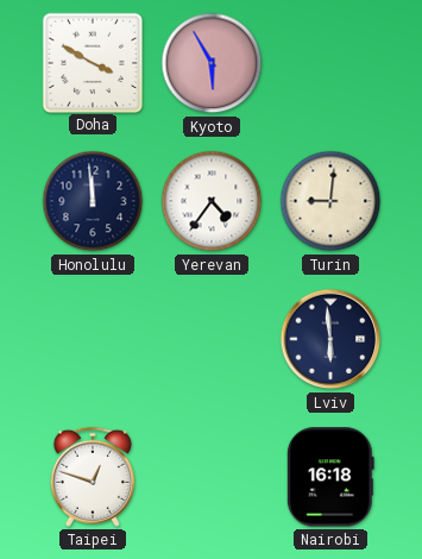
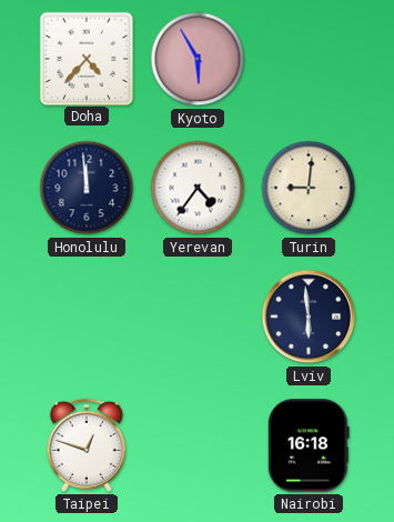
Doha: 3:50 -> 4:37 (85, 58)
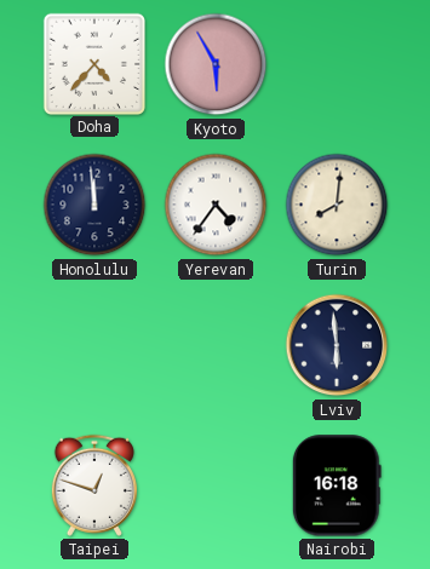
Turin: 9:01 -> 8:01 (337, 205)
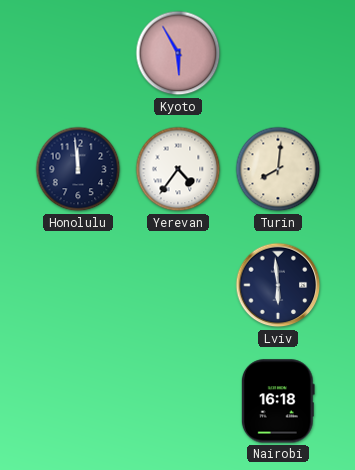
Doha: 4:37 -> none (93, 63)
Taipei: 12:48 -> none (94, 485)
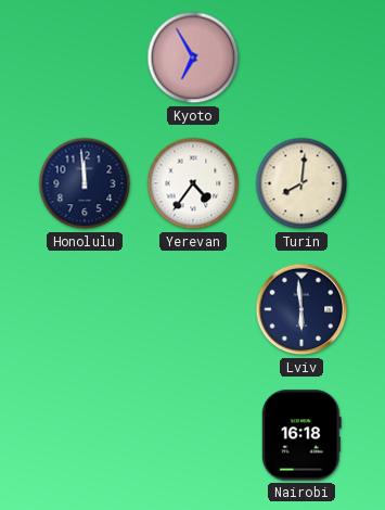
Kyoto: 5:55 -> 6:55 (193, 58)
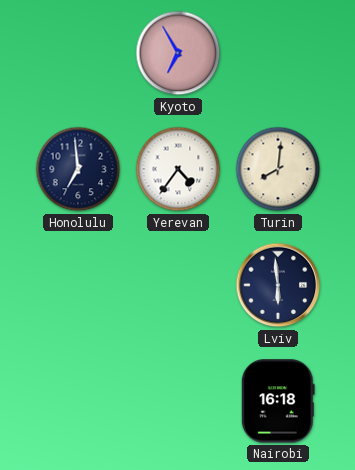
Honolulu: 11:59 -> 6:59 (78, 169)
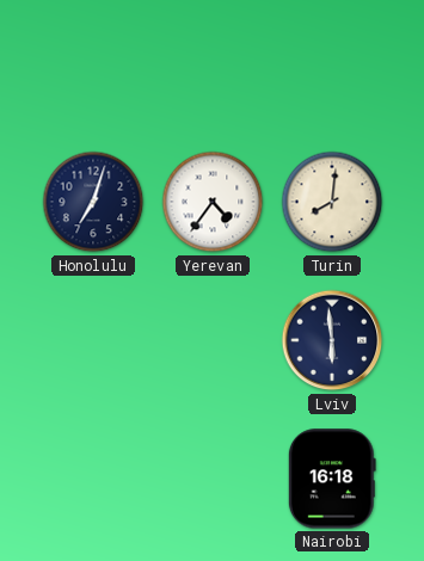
Kyoto: 6:55 -> none (178, 53)
Honolulu: 6:59 -> 7:03 (93, 202)
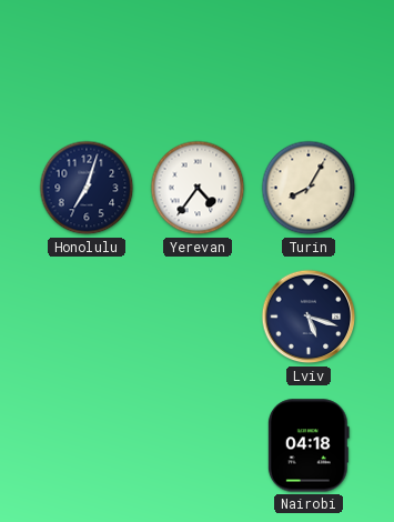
Turin: 8:01 -> 8:05 (309, 188)
Lviv: 5:59 -> 5:18 (309, 317)
Nairobi: 16:18 -> 04:18 (309, 445)
